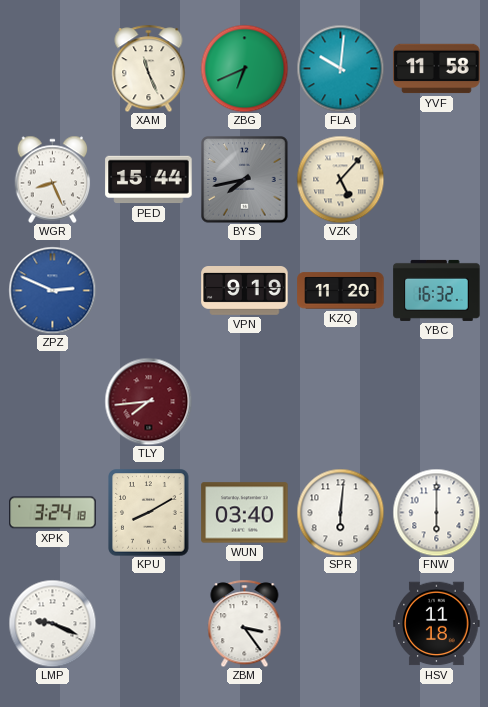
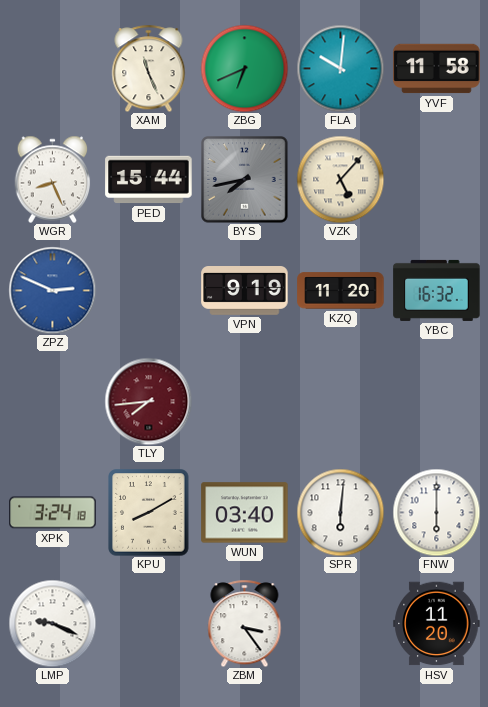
HSV: 11:18 -> 11:20 (437, 624)
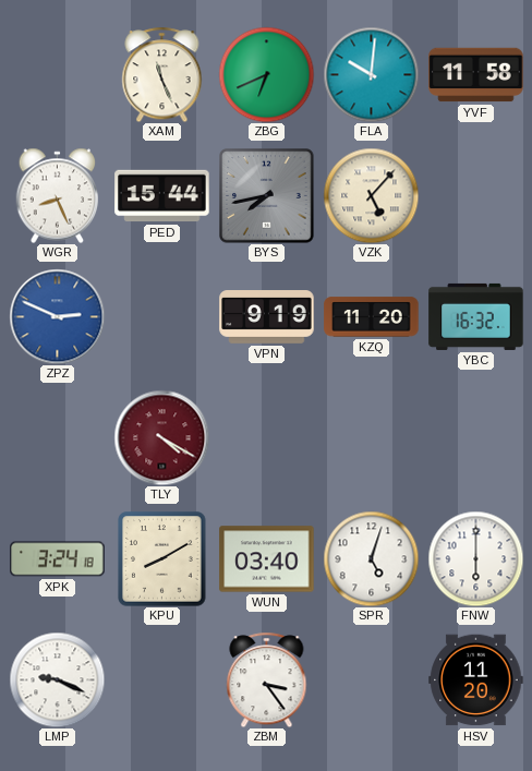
TLY: 7:44 -> 4:20 (161, 437)
SPR: 6:01 -> 5:03 (371, 558)
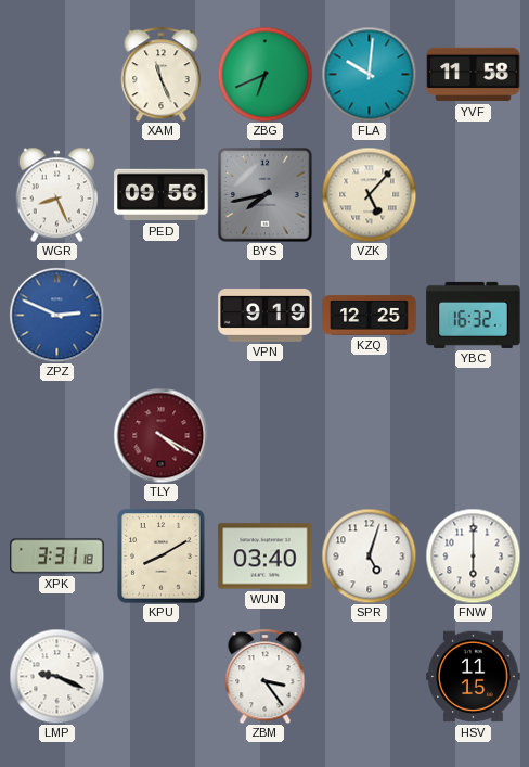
PED: 15:44 -> 09:56 (162, 195)
KZQ: 11:20 -> 12:25 (370, 316)
XPK: 3:24 -> 3:31 (57, 557)
HSV: 11:20 -> 11:15 (474, 677)
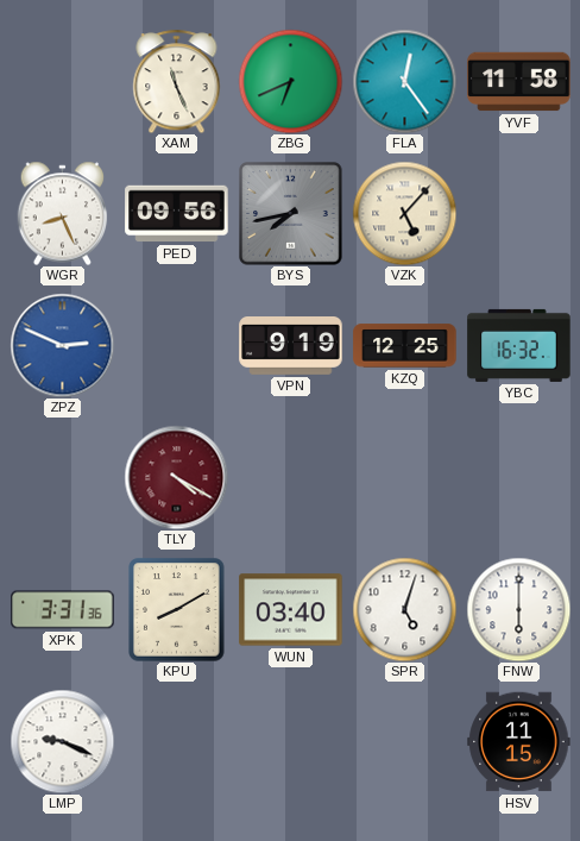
FLA: 10:01 -> 12:24 (404, 81)
XPK: 3:31:18 -> 3:31:36 (63, 610)
ZBM: 3:24 -> none (266, 676)
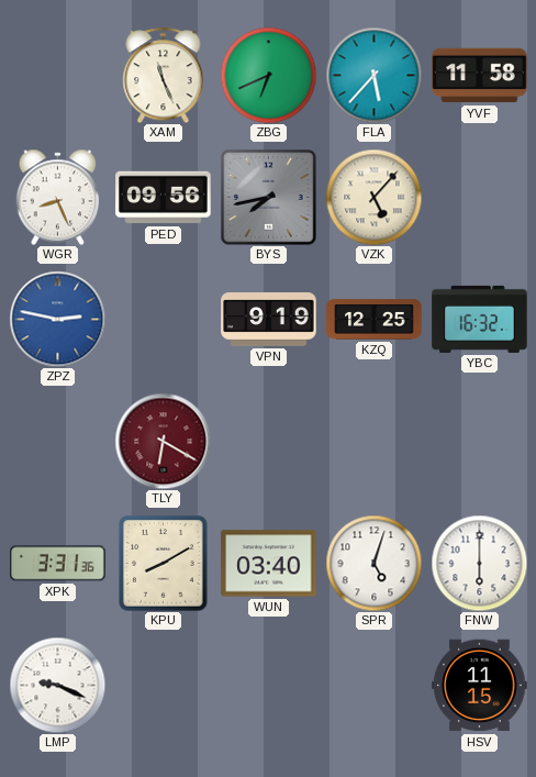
FLA: 12:24 -> 5:37 (373, 75)
ZPZ: 2:49 -> 2:47 (57, 319)
TLY: 4:20 -> 6:20 (163, 441)
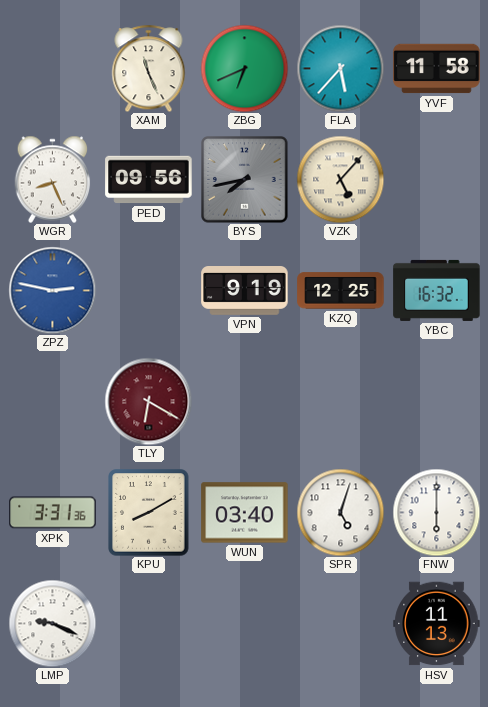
HSV: 11:15 -> 11:13 (437, 624)
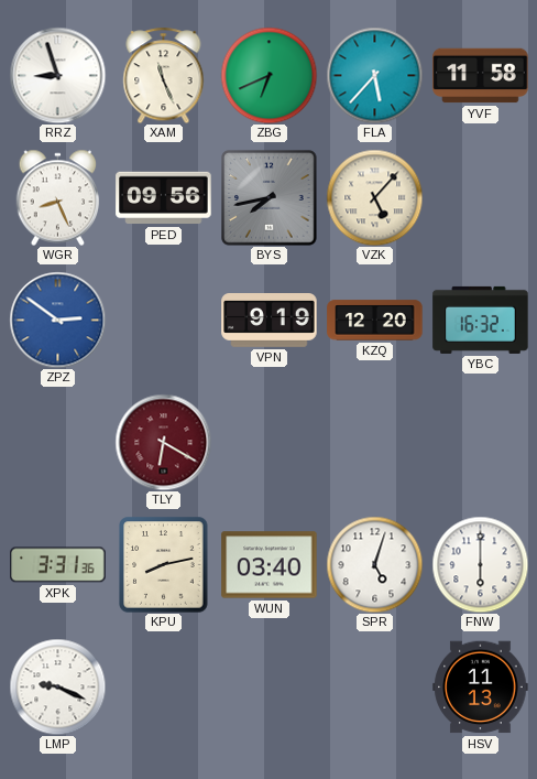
RRZ: none -> 8:57 (57, 75)
ZPZ: 2:47 -> 2:51 (57, 320)
KZQ: 12:25 -> 12:20 (375, 321)
KPU: 8:10 -> 8:13 (164, 565)
